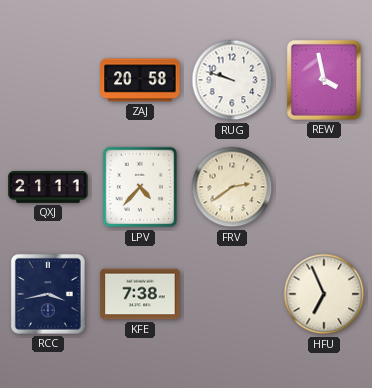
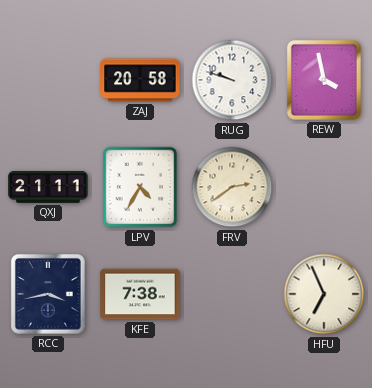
LPV: 4:37 -> 4:35 (140, 187)
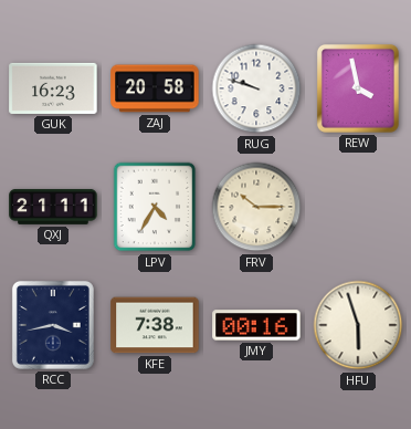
GUK: none -> 16:23 (53, 88)
FRV: 2:39 -> 10:15 (256, 207)
JMY: none -> 00:16 (256, 325)
HFU: 6:56 -> 5:57 (358, 325)
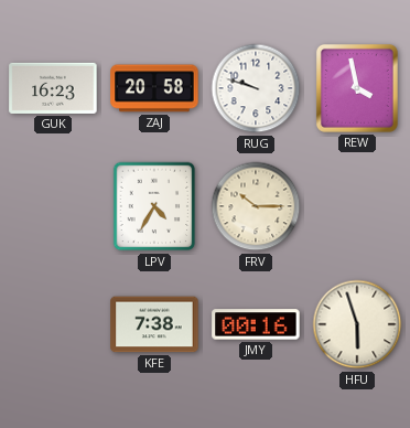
QXJ: 21:11 -> none (53, 207)
RCC: 3:43 -> none (53, 325)
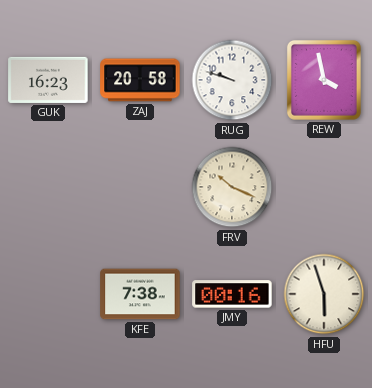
LPV: 4:35 -> none (154, 206)
FRV: 10:15 -> 10:19 (232, 187)
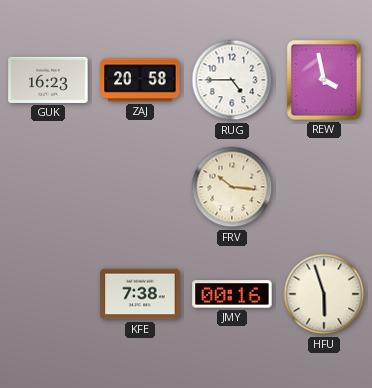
RUG: 9:48 -> 4:45 (232, 80)
FRV: 10:19 -> 10:16 (232, 187)
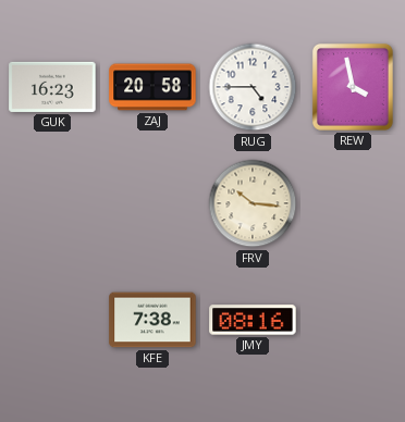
JMY: 00:16 -> 08:16 (253, 320)
HFU: 5:57 -> none (324, 294)
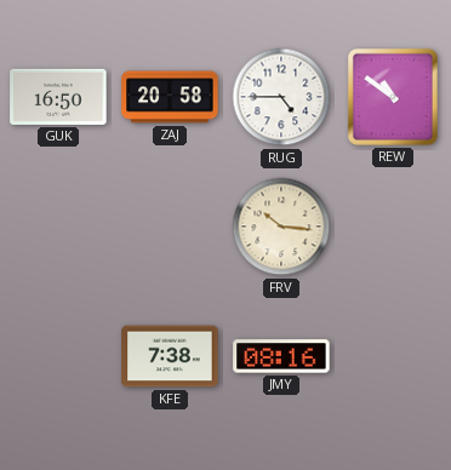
GUK: 16:23 -> 16:50 (58, 97)
REW: 3:58 -> 10:51 (393, 97)
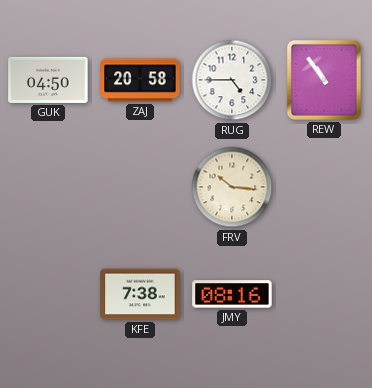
GUK: 16:50 -> 04:50 (48, 80)
REW: 10:51 -> 10:54 (324, 80)
